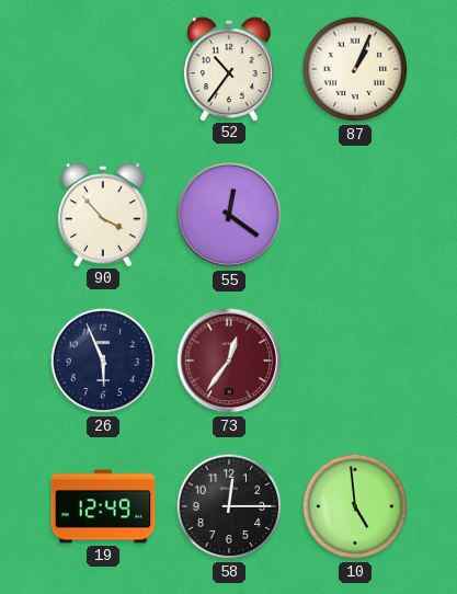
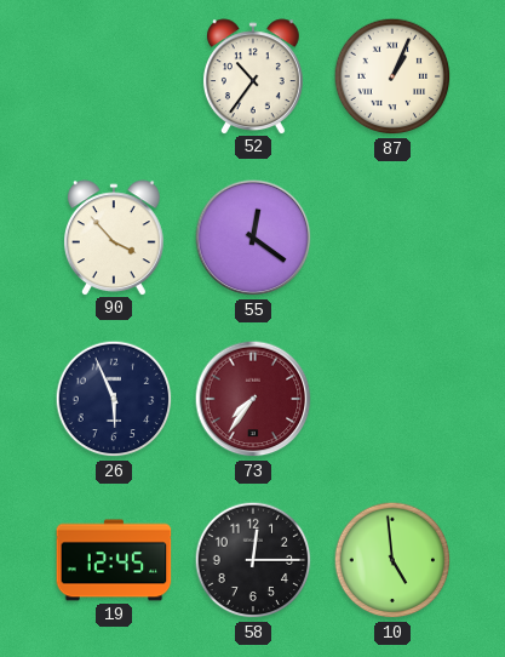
73: 12:36 -> 7:36 (253, 399)
19: 12:49 -> 12:45 (114, 560)
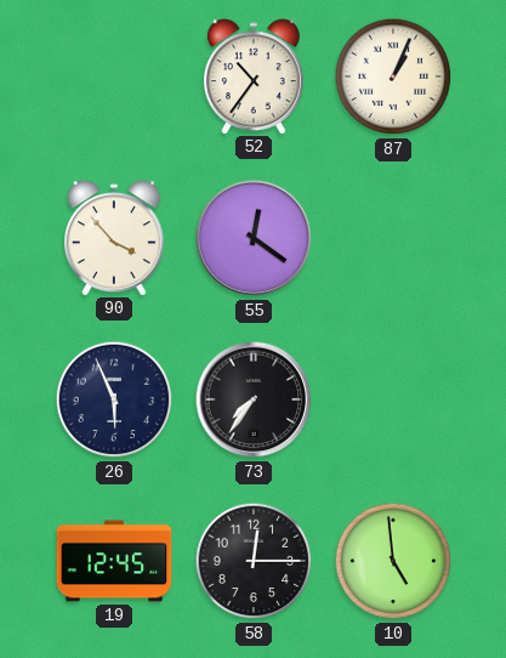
73 dial: burgundy -> black (254, 399)
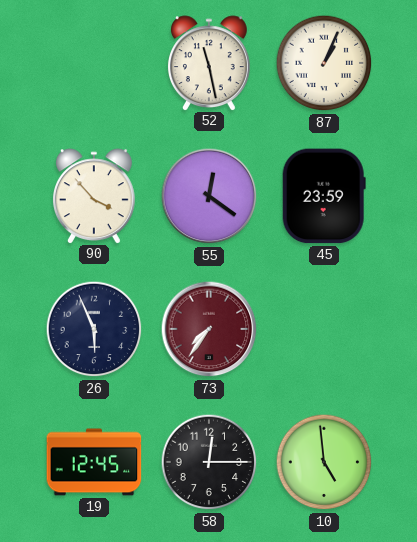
52: 10:36 -> 11:28 (209, 63)
45: none -> 23:59 (324, 196)
73 dial: black -> burgundy (209, 329)
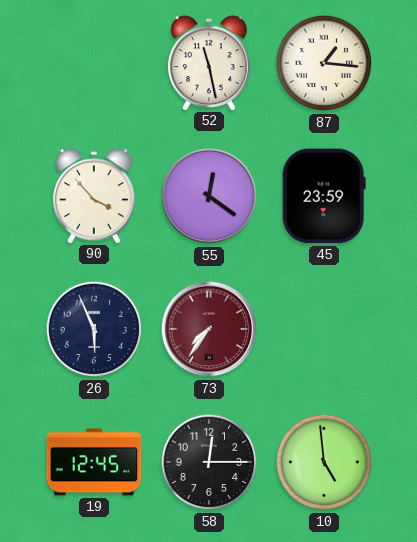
87: 1:04 -> 1:16 (324, 63)
